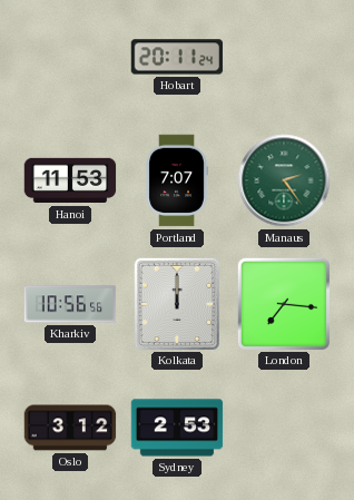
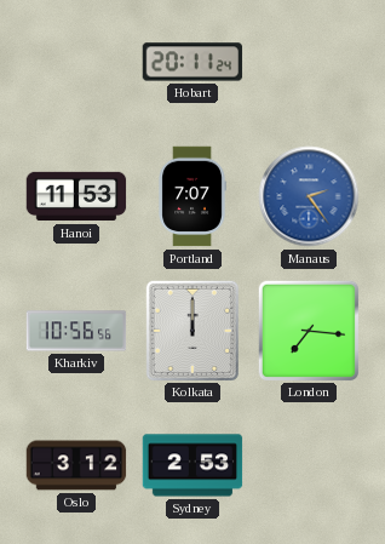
Manaus dial: green -> blue (309, 196)
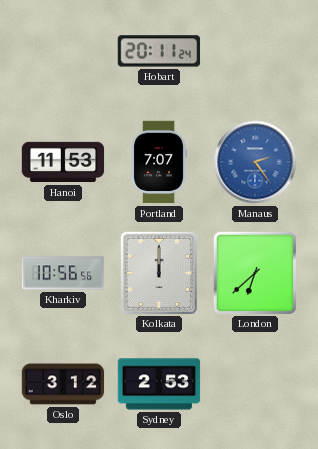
London: 7:16 -> 6:38 (254, 272)
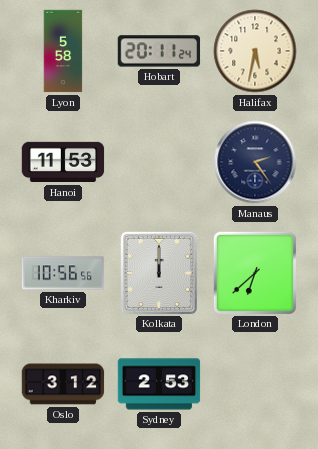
Lyon: none -> 5:58 (63, 51)
Halifax: none -> 5:32 (255, 51)
Portland: 7:07 -> none (159, 162)
Manaus dial: blue -> navy (255, 162)
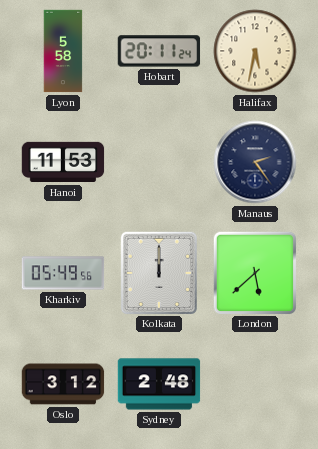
Kharkiv: 10:56 -> 05:49 (63, 273)
London: 6:38 -> 5:38 (254, 272)
Sydney: 2:53 -> 2:48 (159, 384)
